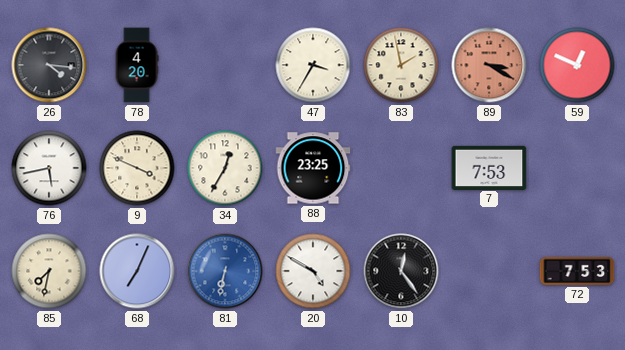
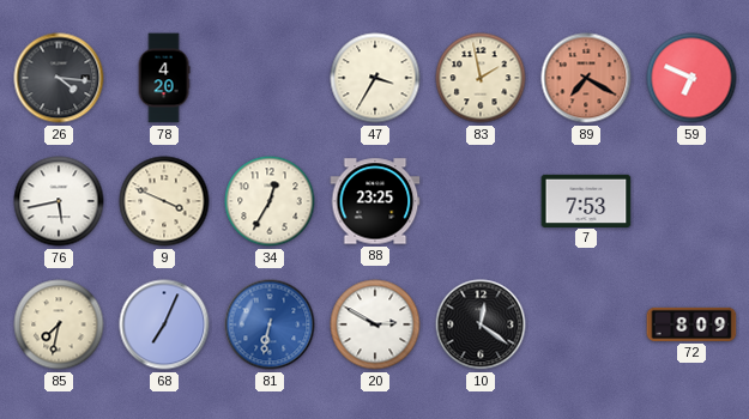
89: 3:20 -> 7:20 (586, 78)
59: 12:49 -> 6:49 (691, 78)
20: 4:50 -> 2:50 (375, 324)
10: 12:24 -> 12:21 (481, 324)
72: 7:53 -> 8:09 (691, 324)
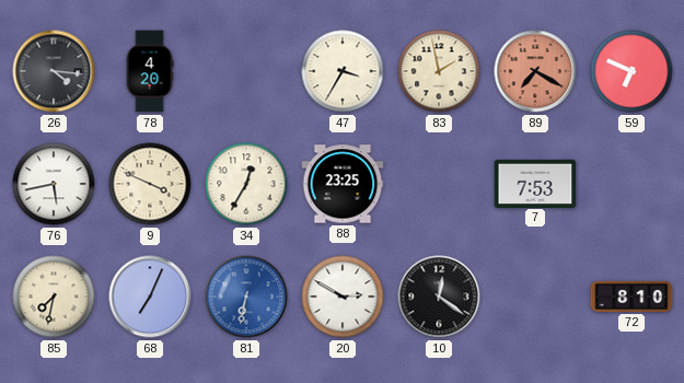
72: 8:09 -> 8:10 (631, 297)
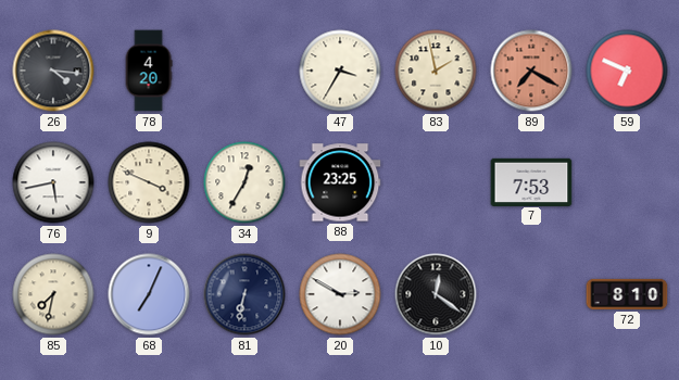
81 dial: blue -> navy (244, 294)
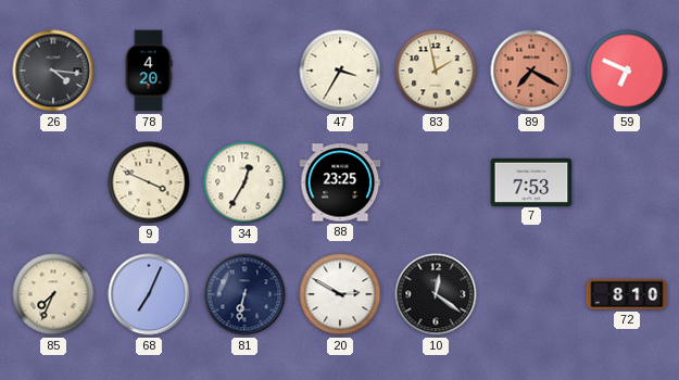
76: 5:43 -> none (53, 182)
85: 7:32 -> 7:34 (53, 294)
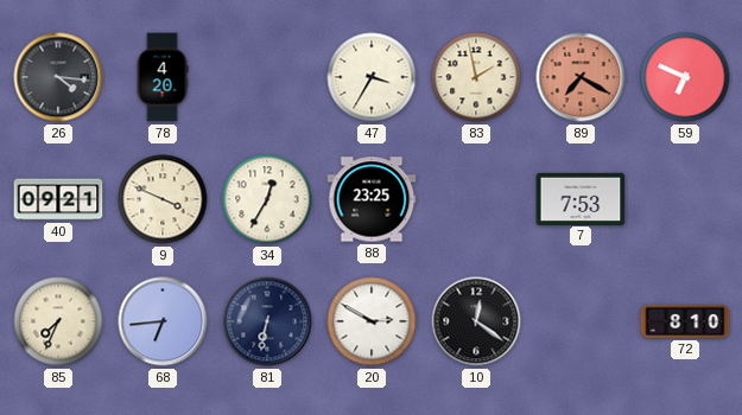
40: none -> 09:21 (58, 199)
68: 7:04 -> 6:44 (163, 321)
